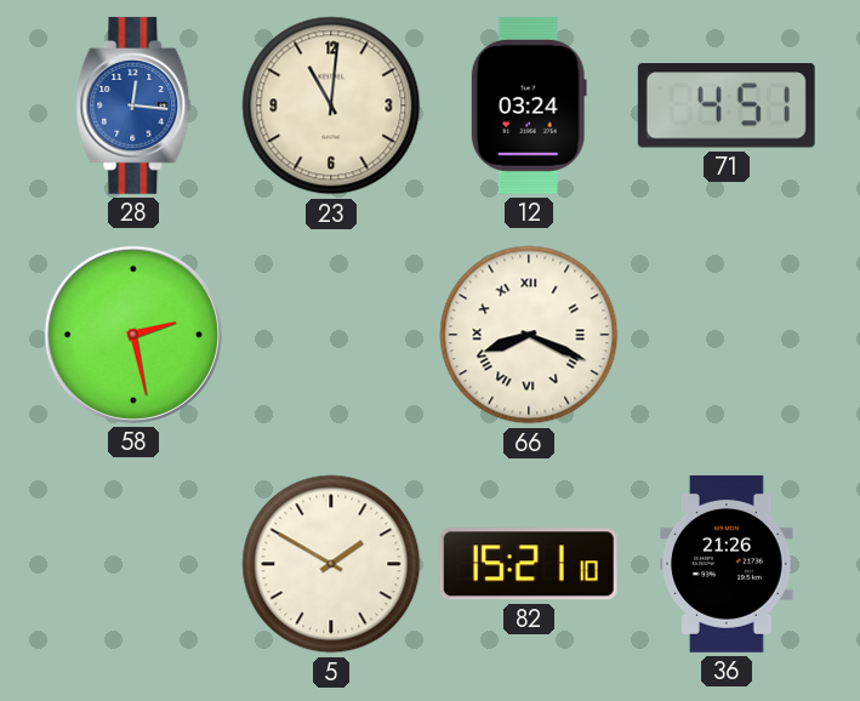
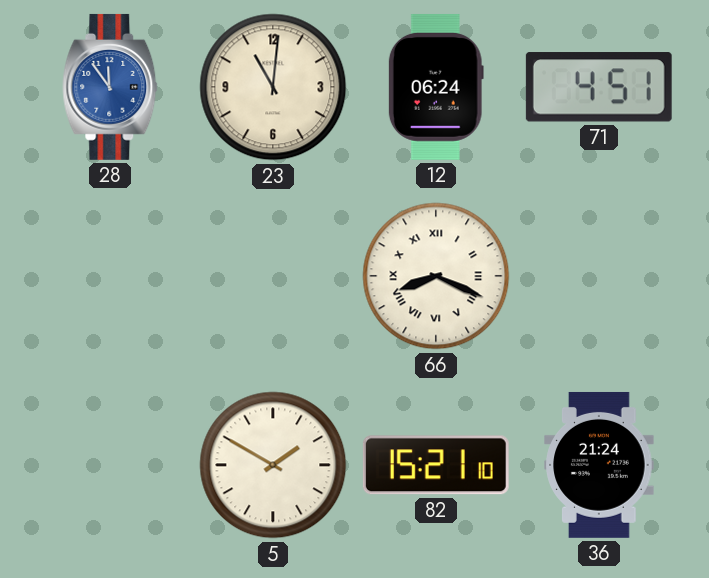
28: 12:16 -> 11:54 (110, 87)
12: 03:24 -> 06:24 (436, 87)
58: 2:28 -> none (133, 335)
36: 21:26 -> 21:24 (599, 465)
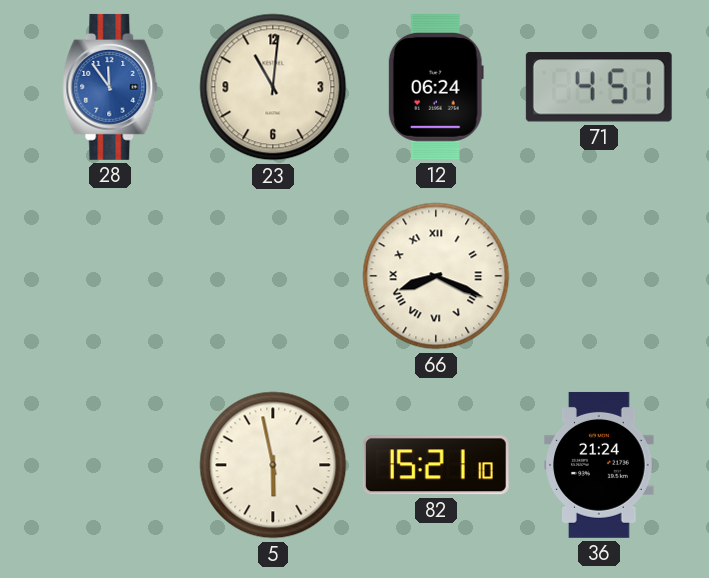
5: 1:50 -> 5:58 (273, 465)
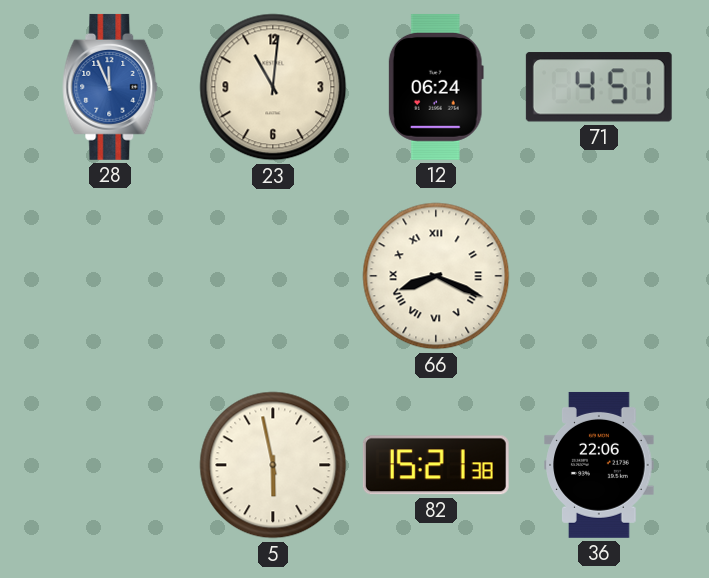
28: 11:54 -> 11:56 (110, 87)
82: 15:21:10 -> 15:21:38 (436, 465)
36: 21:24 -> 22:06 (599, 465)
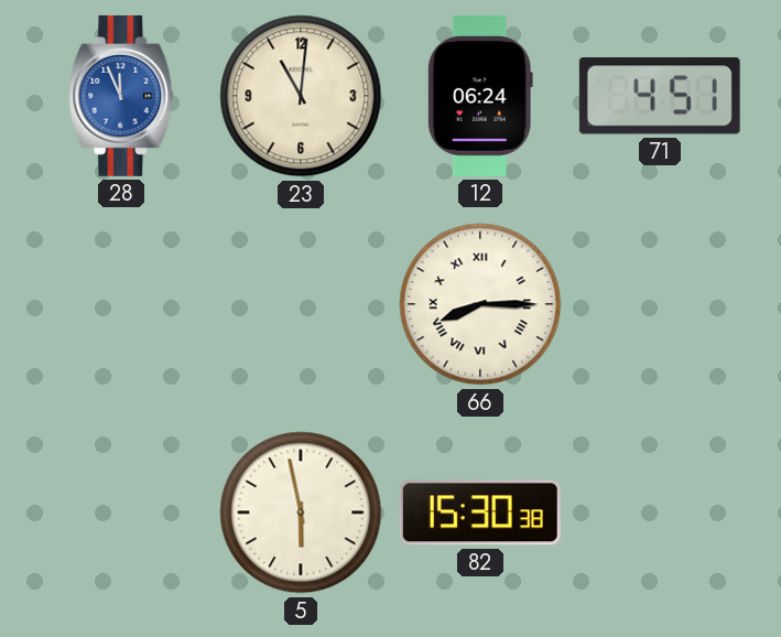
66: 8:19 -> 8:15 (480, 304)
82: 15:21 -> 15:30 (480, 512)
36: 22:06 -> none (599, 465)
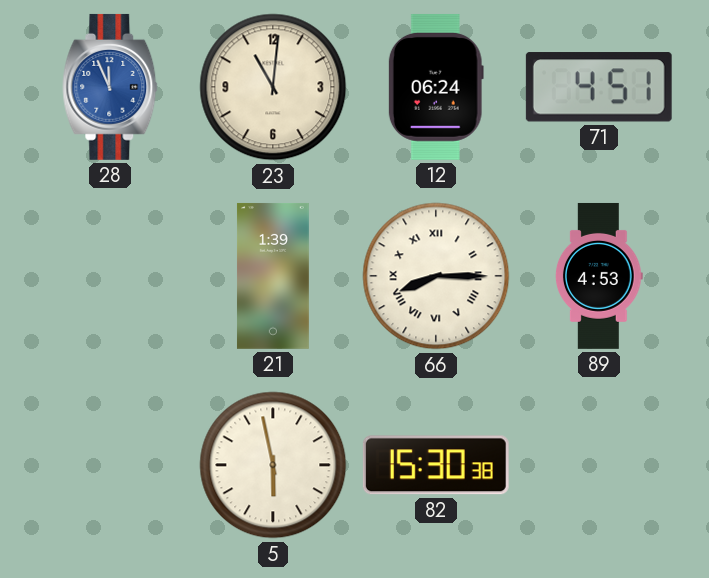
21: none -> 1:39 (273, 276)
89: none -> 4:53 (600, 276)
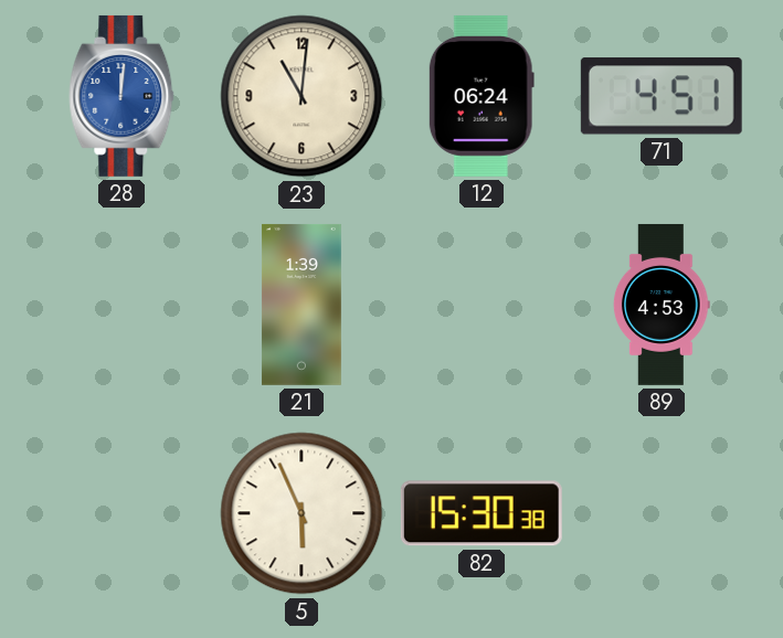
28: 11:56 -> 12:01 (121, 96)
66: 8:15 -> none (436, 276)
5: 5:58 -> 5:56 (301, 513)
